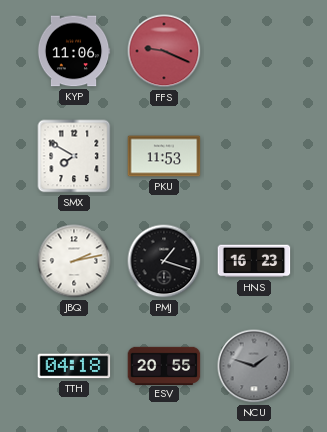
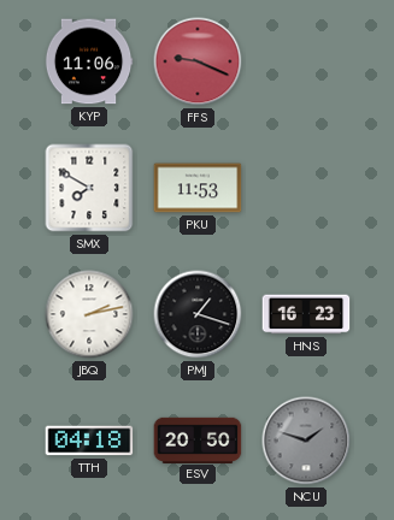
ESV: 20:55 -> 20:50 (198, 439)
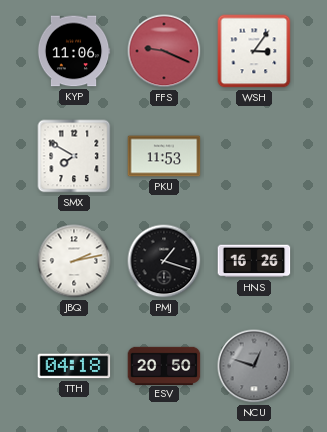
WSH: none -> 3:06 (254, 51)
HNS: 16:23 -> 16:26 (254, 261)
NCU: 1:48 -> 12:48 (254, 366)
